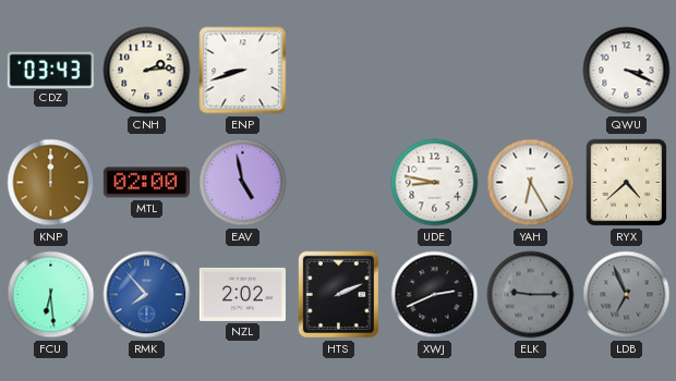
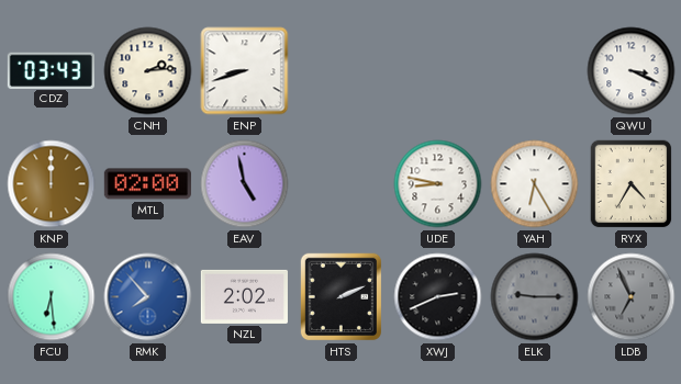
RYX: 4:38 -> 4:35 (632, 184)
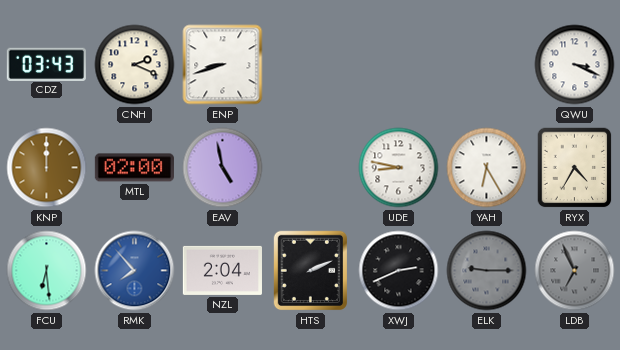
CNH: 2:14 -> 2:19 (135, 65)
NZL: 2:02 -> 2:04 (222, 270)
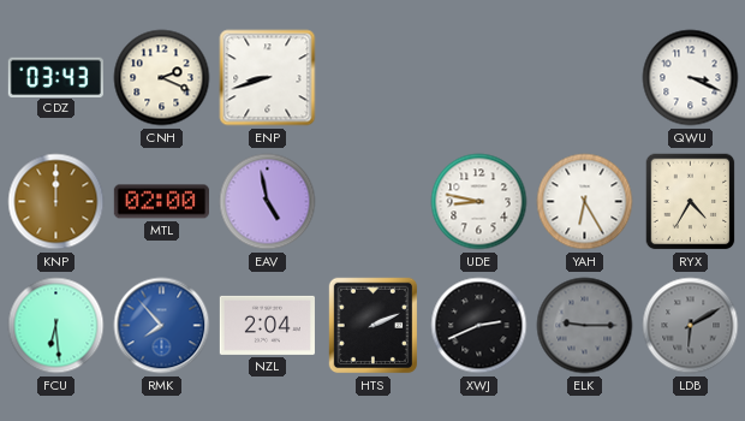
LDB: 6:56 -> 6:10 (691, 326)
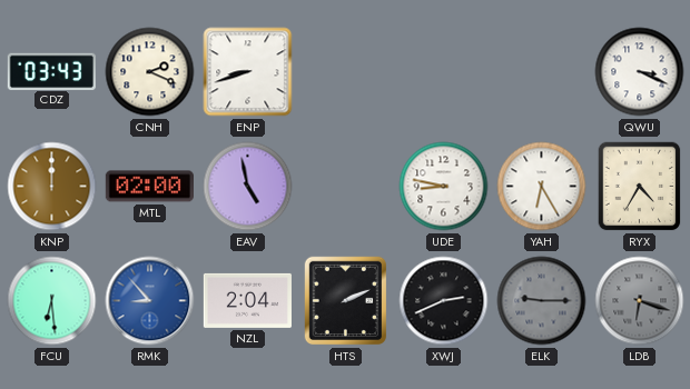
RMK: 7:53 -> 8:53 (150, 301)
LDB: 6:10 -> 6:18 (640, 301)
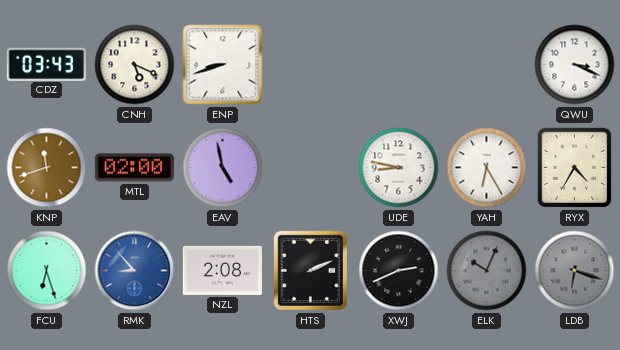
CNH: 2:19 -> 5:19 (135, 65)
KNP: 12:00 -> 11:42 (47, 168)
FCU: 6:29 -> 6:27 (47, 271)
NZL: 2:04 -> 2:08 (222, 270)
ELK: 9:15 -> 10:04 (487, 271)
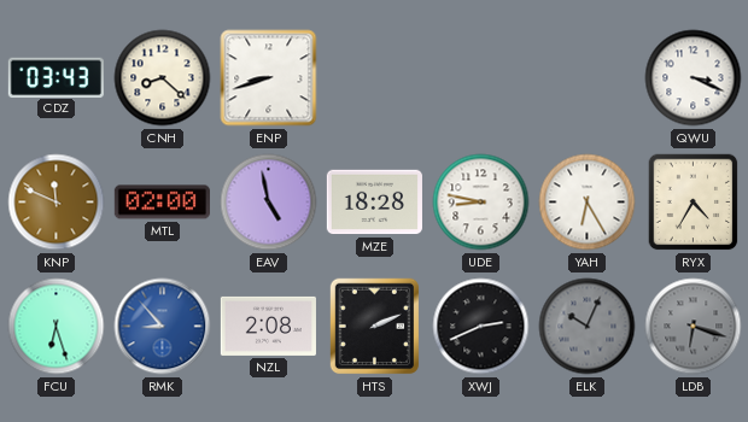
CNH: 5:19 -> 8:22 (163, 78)
KNP: 11:42 -> 11:49 (57, 203)
MZE: none -> 18:28 (374, 203)
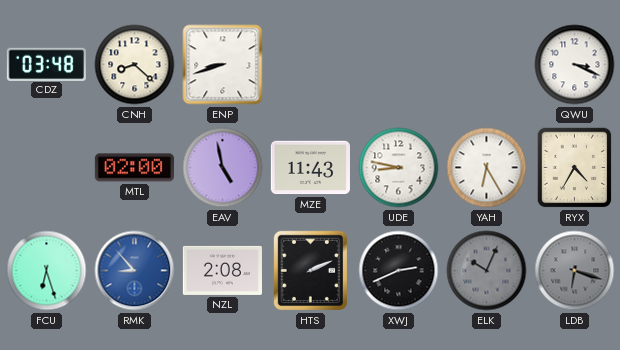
CDZ: 03:43 -> 03:48 (46, 64)
KNP: 11:49 -> none (57, 203)
MZE: 18:28 -> 11:43 (310, 168)
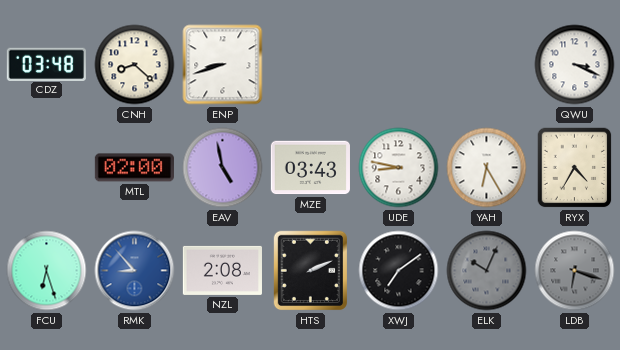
MZE: 11:43 -> 03:43 (310, 168)
XWJ: 2:41 -> 7:09 (399, 271)
